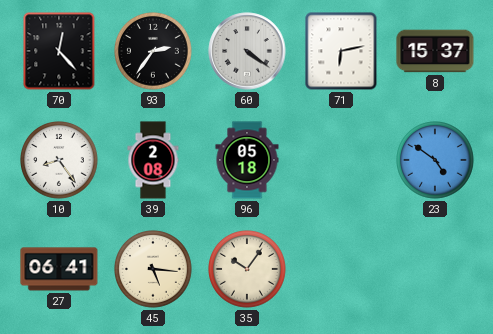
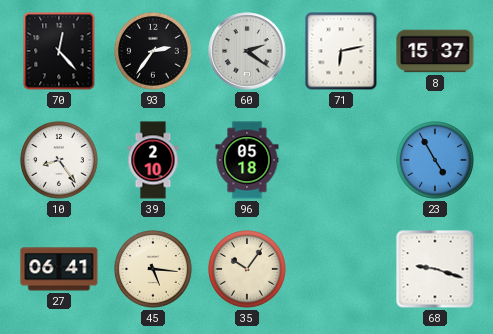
60: 4:21 -> 2:21 (247, 51)
39: 2:08 -> 2:10 (153, 160)
23: 4:51 -> 4:55 (436, 161)
68: none -> 9:18 (435, 269)
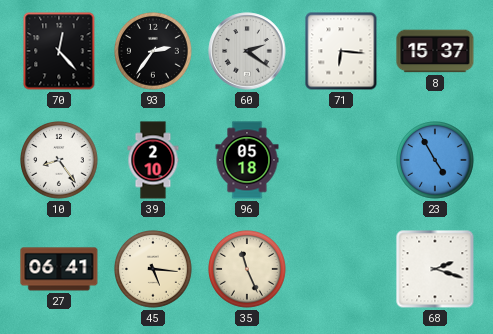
71: 6:13 -> 6:16 (341, 51)
35: 10:06 -> 11:26 (248, 270)
68: 9:18 -> 2:18 (435, 269)
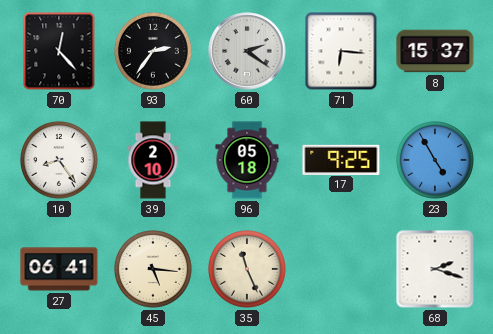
17: none -> 9:25 (341, 159)
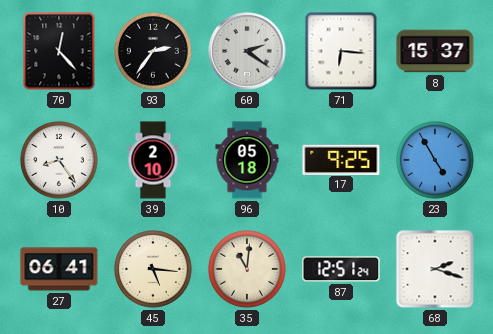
35: 11:26 -> 11:01 (248, 270)
87: none -> 12:51 (341, 269)
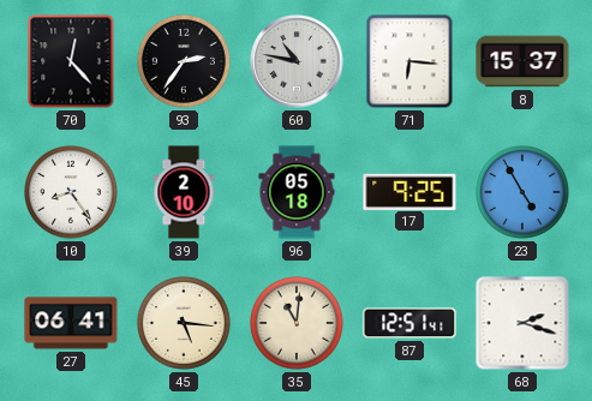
60: 2:21 -> 10:47 (297, 61)
87: 12:51:24 -> 12:51:41 (409, 323)
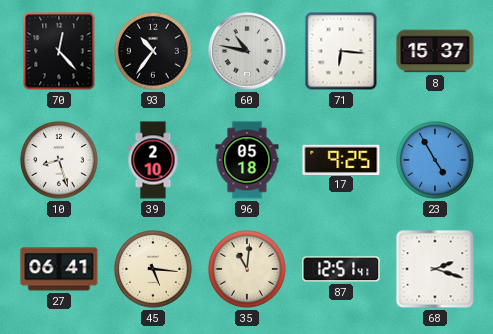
93: 2:36 -> 10:36 (154, 52)
10: 8:24 -> 8:27 (60, 161)
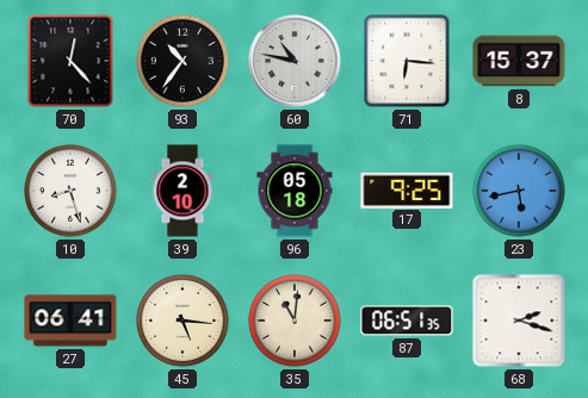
23: 4:55 -> 5:43 (520, 192)
87: 12:51 -> 06:51 (407, 321)
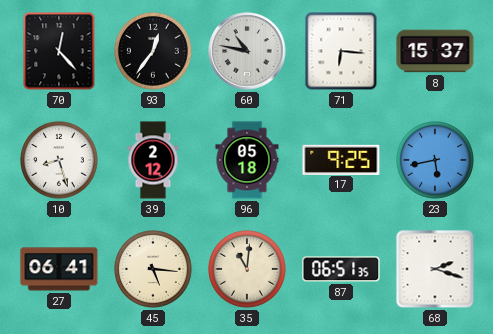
93: 10:36 -> 12:36 (154, 52)
39: 2:10 -> 2:12 (153, 160)
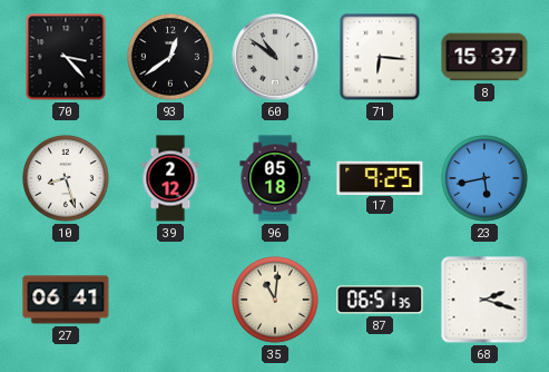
70: 12:23 -> 3:23 (66, 57)
93: 12:36 -> 12:39 (171, 58)
60: 10:47 -> 10:51 (275, 57)
45: 5:16 -> none (154, 270)
